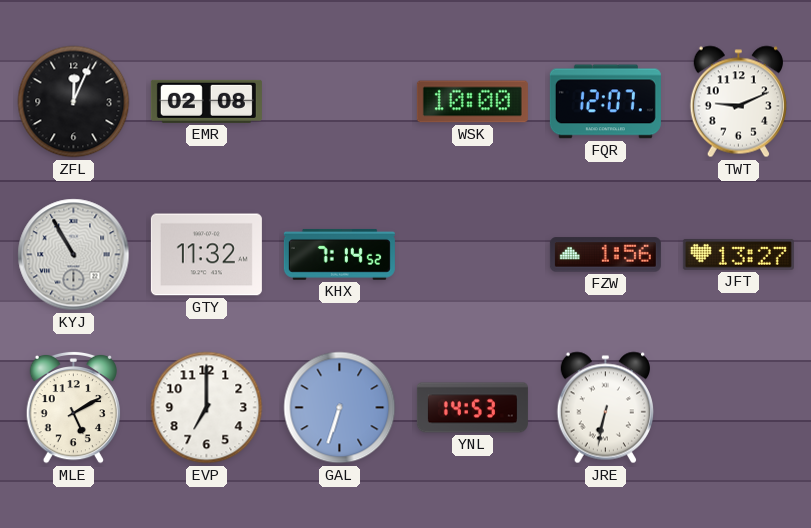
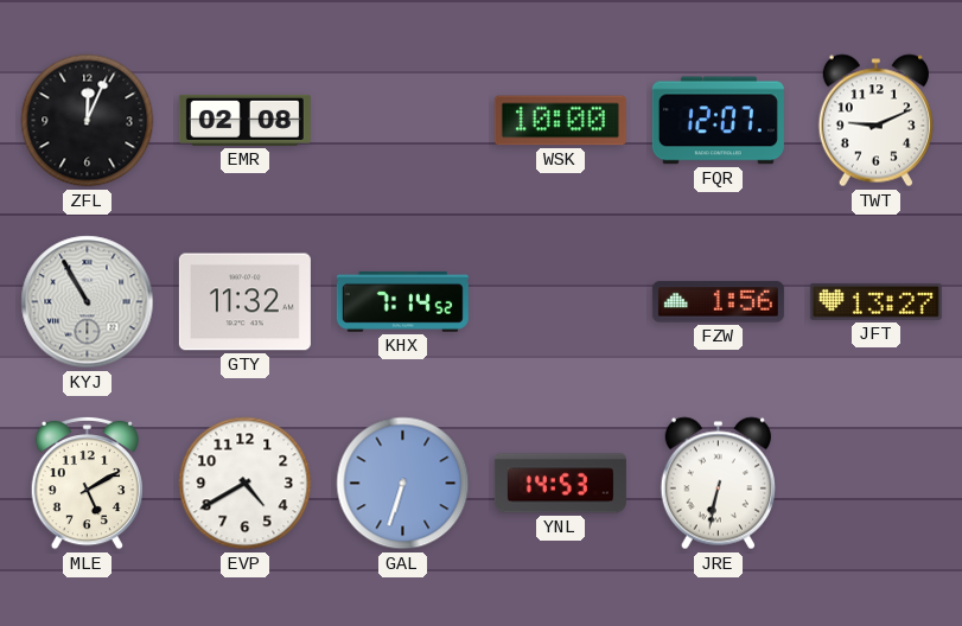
EVP: 7:00 -> 4:40 (246, 484)
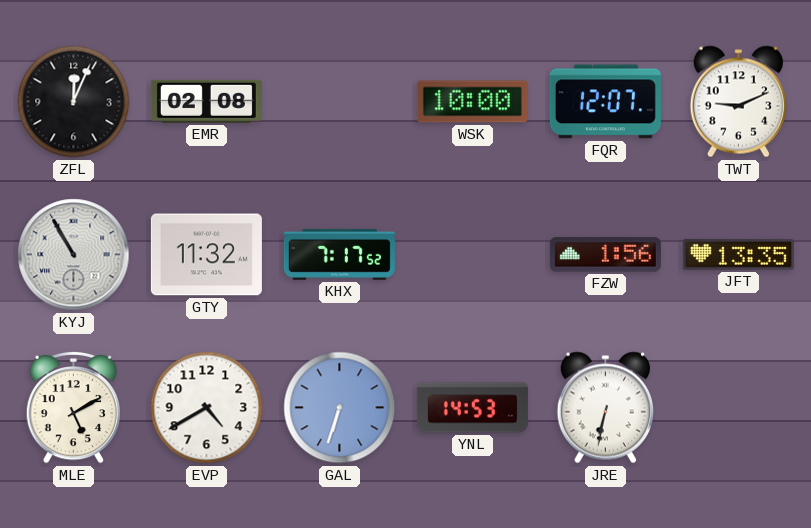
KHX: 7:14 -> 7:17 (339, 254)
JFT: 13:27 -> 13:35 (738, 255)
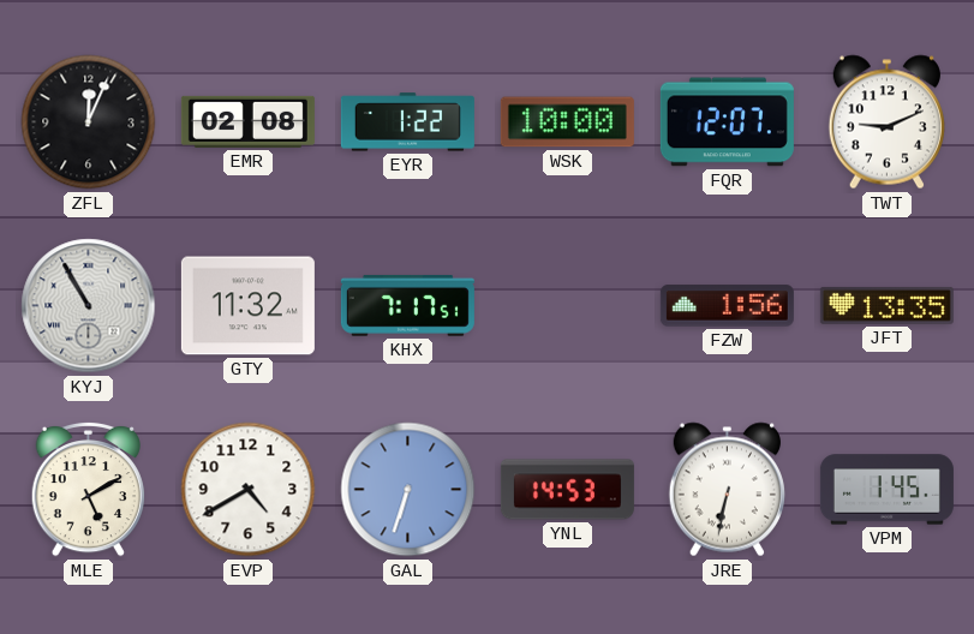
EYR: none -> 1:22 (407, 122)
KHX: 7:17:52 -> 7:17:51 (407, 305)
VPM: none -> 1:45 (886, 490)
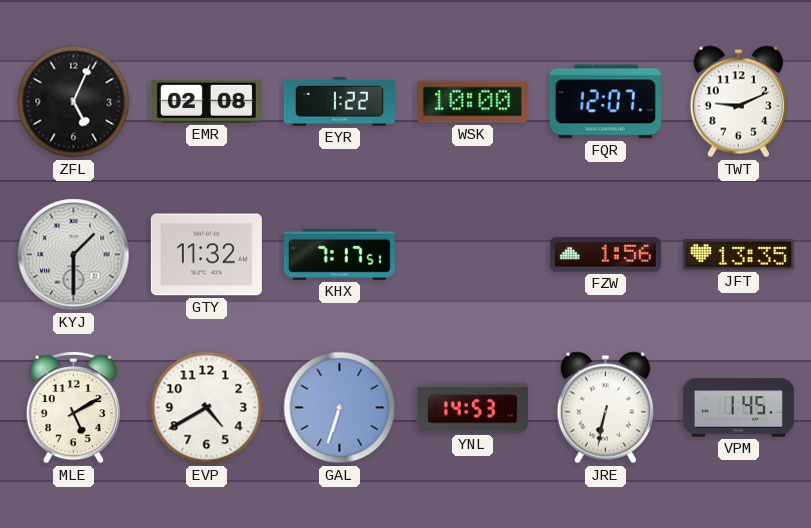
ZFL: 12:04 -> 5:04 (74, 102)
KYJ: 10:55 -> 1:30 (74, 255)
